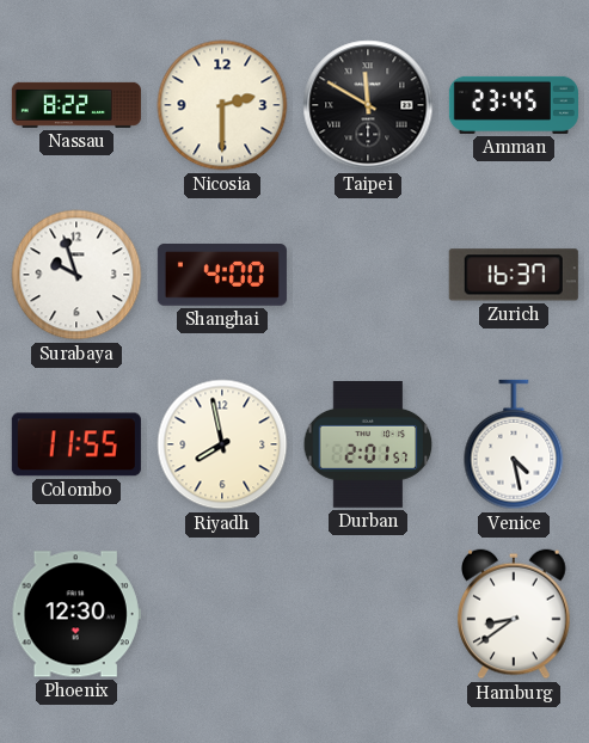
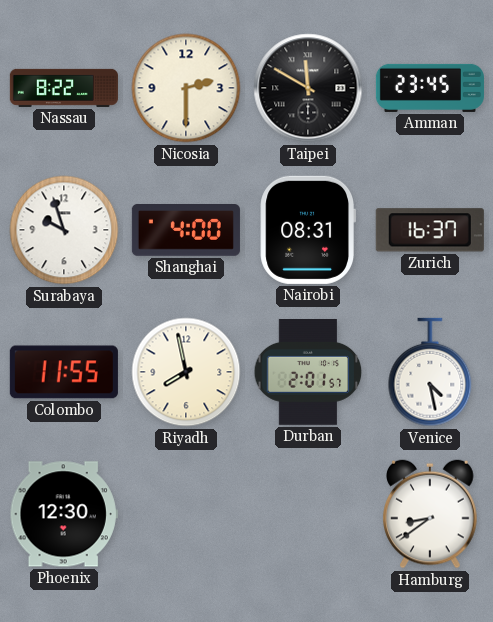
Nairobi: none -> 08:31 (307, 230)
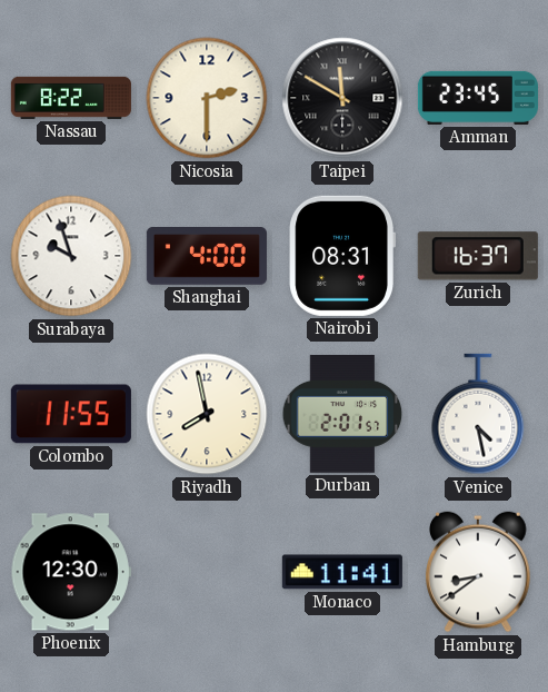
Monaco: none -> 11:41 (342, 572)
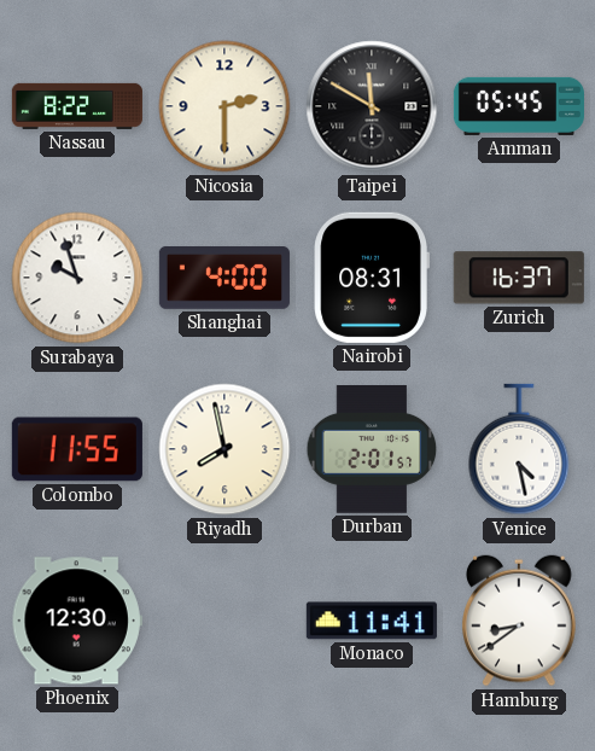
Amman: 23:45 -> 05:45 (519, 106)
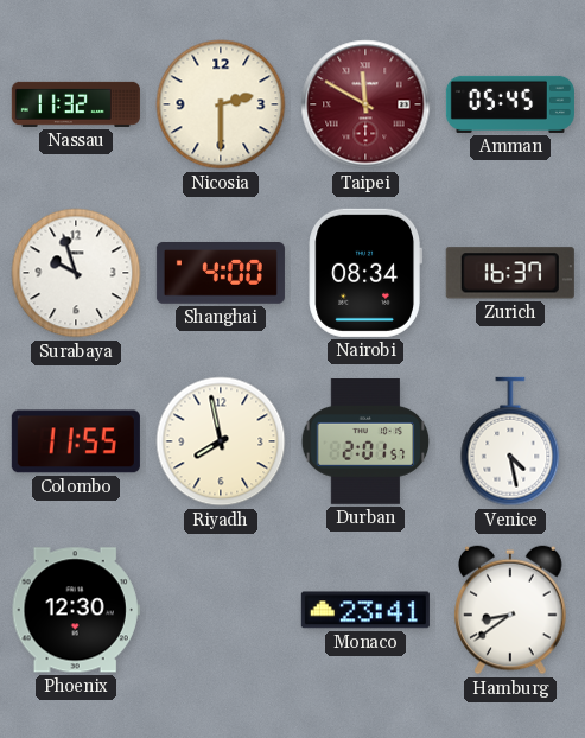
Nassau: 8:22 -> 11:32 (76, 104)
Taipei dial: black -> burgundy (365, 104)
Nairobi: 08:31 -> 08:34 (364, 273)
Monaco: 11:41 -> 23:41 (365, 610)
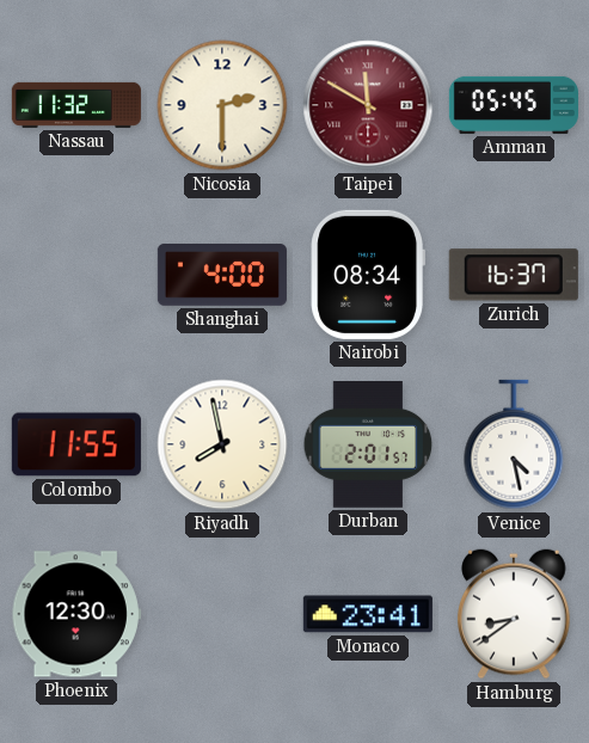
Surabaya: 9:57 -> none (76, 273)
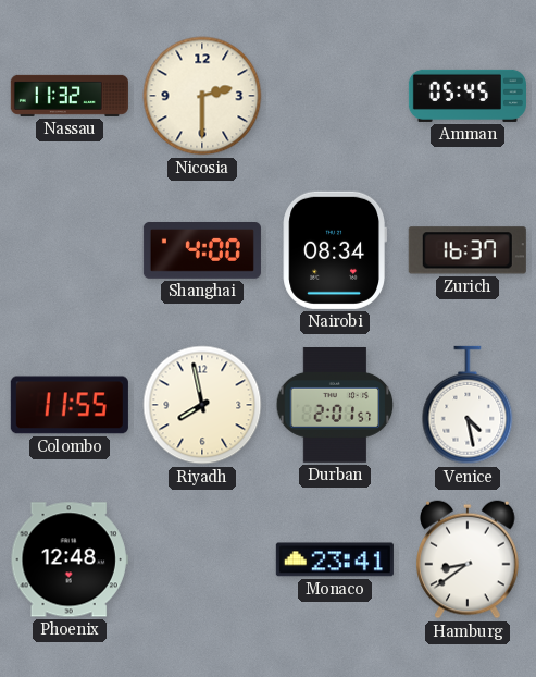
Taipei: 11:50 -> none (368, 105)
Phoenix: 12:30 -> 12:48 (70, 559)
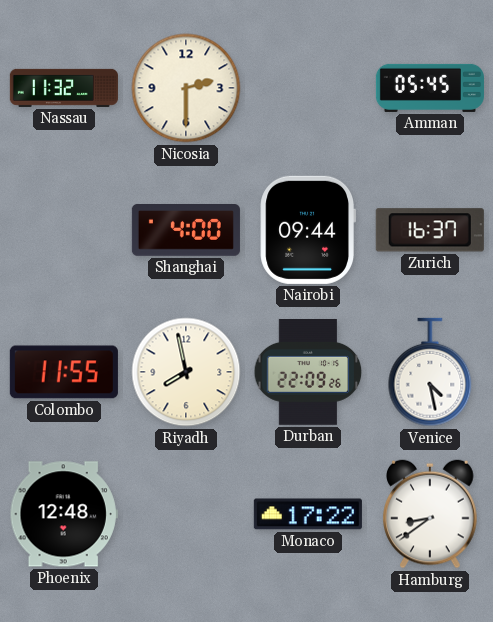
Nairobi: 08:34 -> 09:44 (307, 230)
Durban: 2:01 -> 22:09 (308, 373)
Monaco: 23:41 -> 17:22 (308, 514)
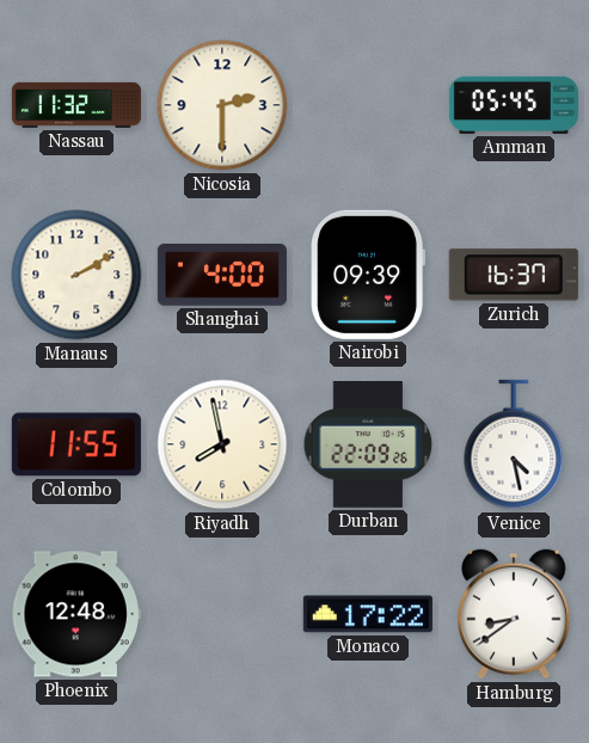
Manaus: none -> 2:10 (76, 275)
Nairobi: 09:44 -> 09:39 (367, 275)
